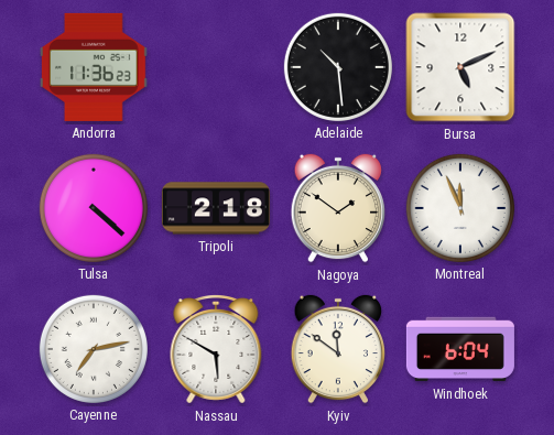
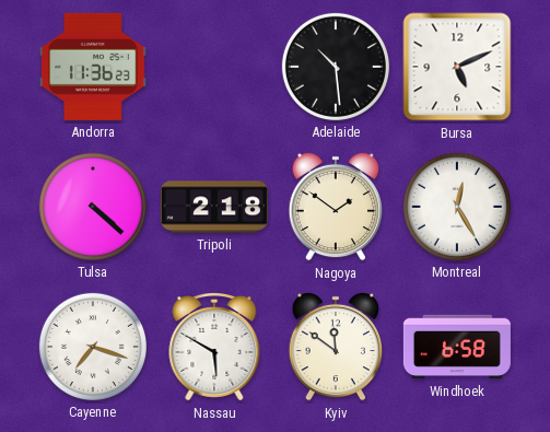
Montreal: 11:56 -> 12:25 (457, 207)
Cayenne: 7:13 -> 7:18 (93, 347)
Windhoek: 6:04 -> 6:58 (457, 347)
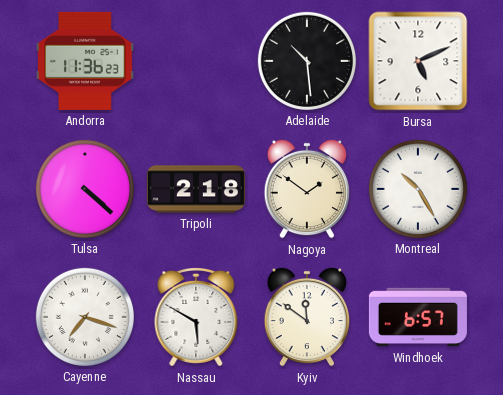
Montreal: 12:25 -> 10:25 (418, 189)
Windhoek: 6:58 -> 6:57 (418, 317)
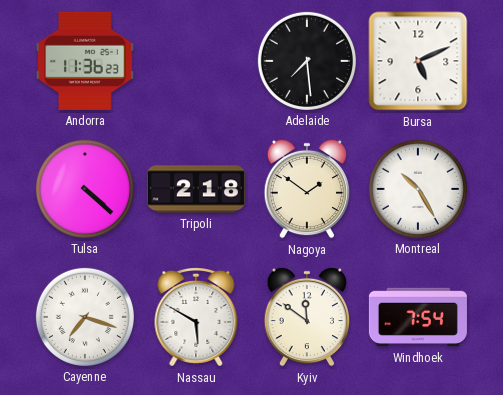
Adelaide: 10:29 -> 7:29 (307, 61)
Windhoek: 6:57 -> 7:54 (418, 317)
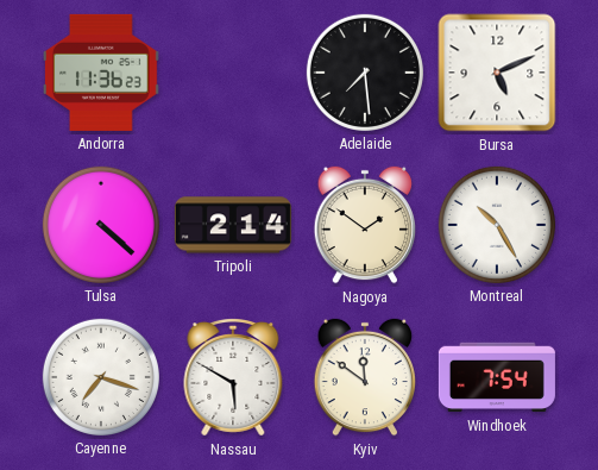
Tripoli: 2:18 -> 2:14 (233, 225)
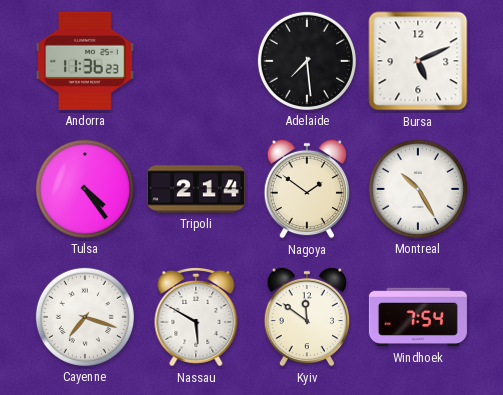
Tulsa: 4:22 -> 4:24 (85, 189)
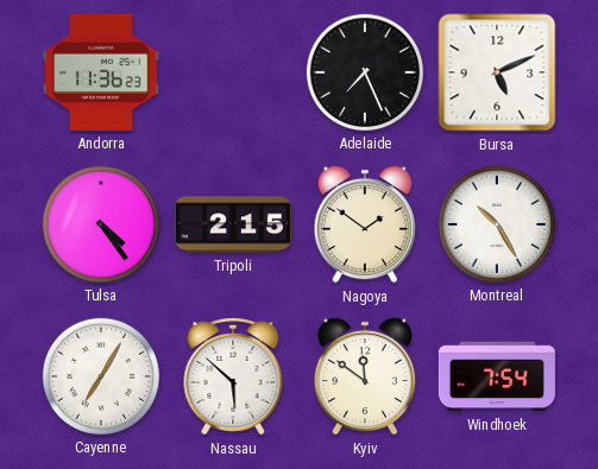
Adelaide: 7:29 -> 7:26 (365, 72)
Tripoli: 2:14 -> 2:15 (233, 224)
Cayenne: 7:18 -> 7:05 (101, 376)
Nassau: 5:50 -> 5:52 (233, 378)
